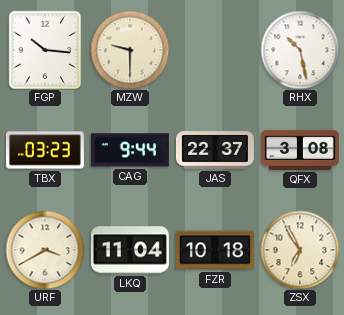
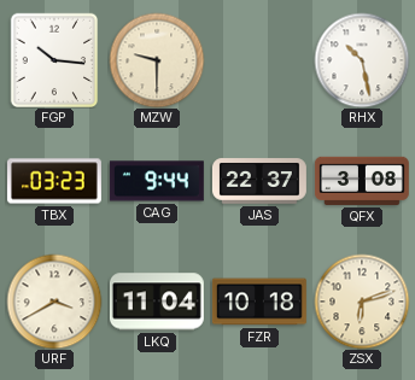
ZSX: 6:55 -> 6:12 (362, 302)
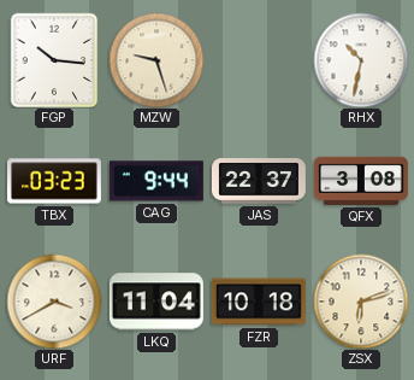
MZW: 9:30 -> 9:27 (156, 60)
RHX: 10:28 -> 10:32 (361, 60)
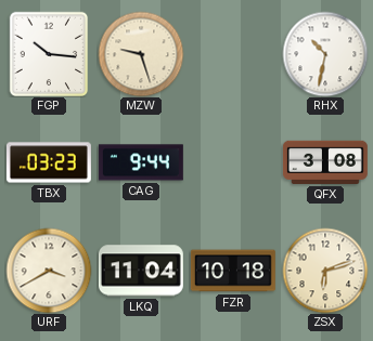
JAS: 22:37 -> none (259, 181)
